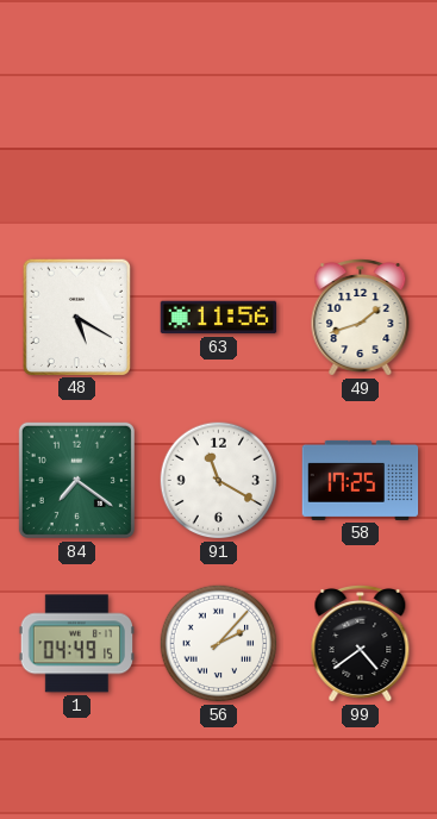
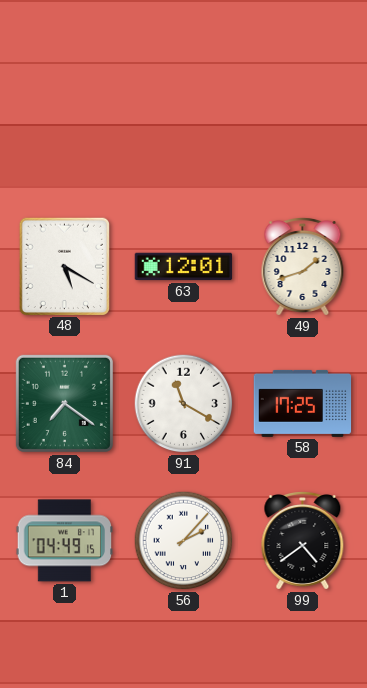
63: 11:56 -> 12:01 (184, 267)
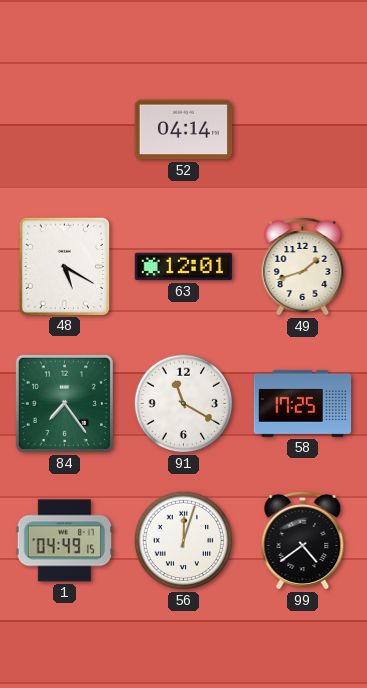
52: none -> 04:14 (184, 130)
84: 7:21 -> 7:24 (64, 403)
56: 2:07 -> 12:03 (184, 541)
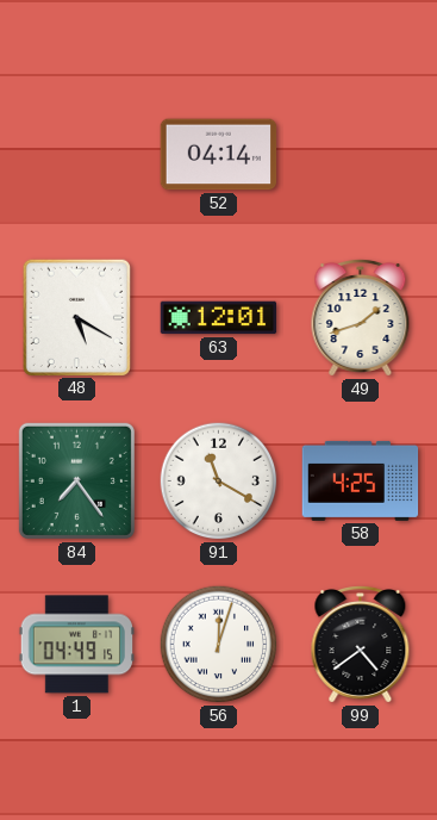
58: 17:25 -> 4:25 (361, 480)
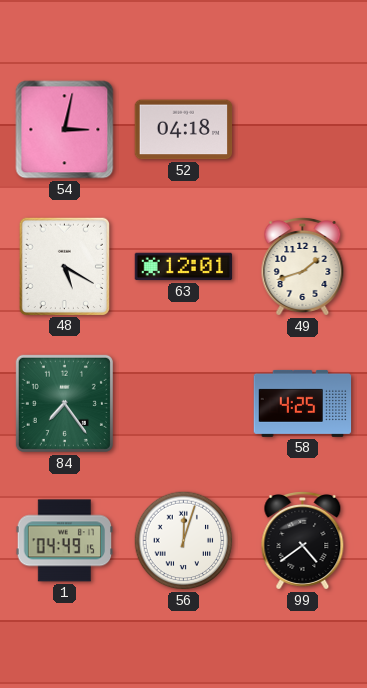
54: none -> 3:02 (65, 130)
52: 04:14 -> 04:18 (184, 130)
91: 11:20 -> none (219, 482)
